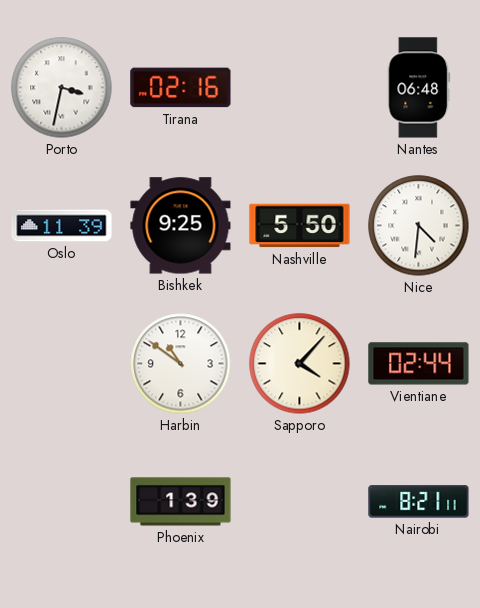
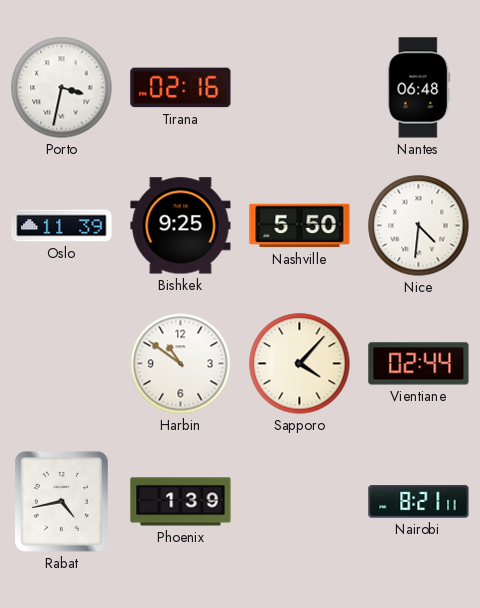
Rabat: none -> 4:43 (61, 501)
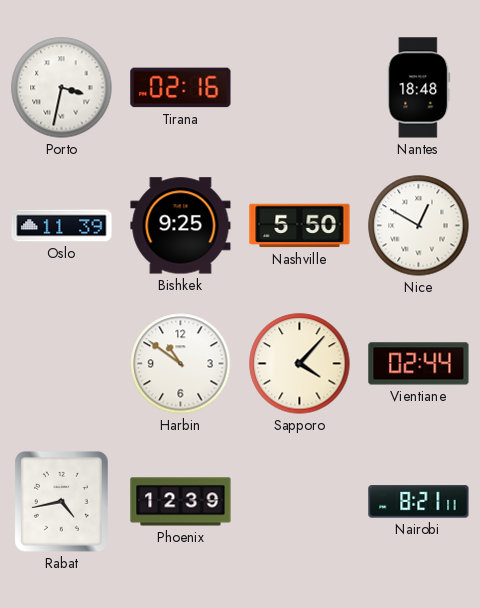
Nantes: 06:48 -> 18:48 (419, 88)
Nice: 4:31 -> 12:50 (419, 226)
Phoenix: 1:39 -> 12:39 (181, 502)
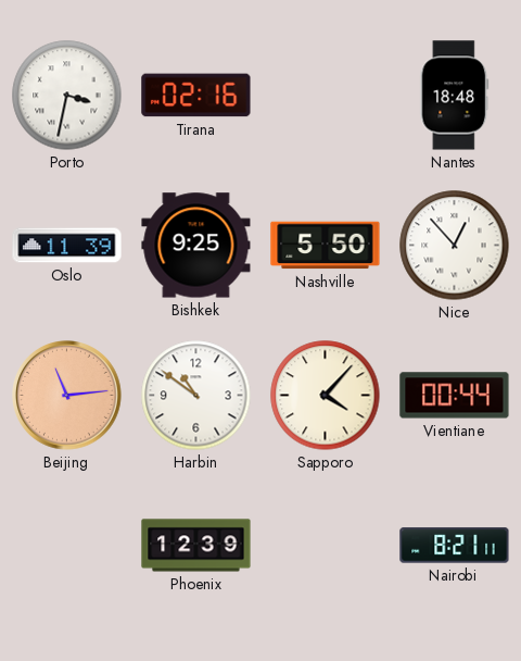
Nice: 12:50 -> 12:53 (455, 246)
Beijing: none -> 11:14 (67, 396)
Vientiane: 02:44 -> 00:44 (455, 396)
Rabat: 4:43 -> none (61, 501)
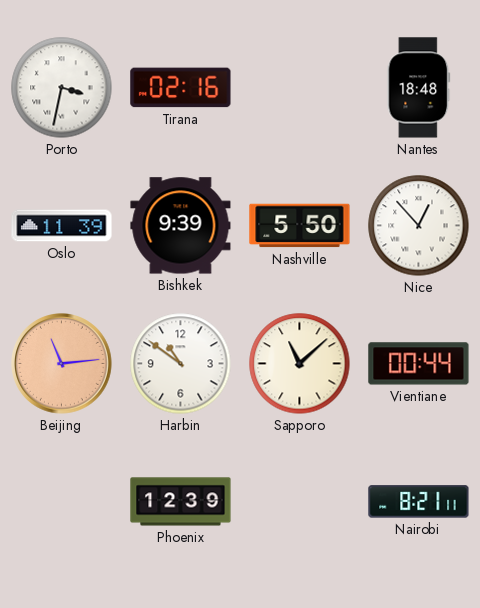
Bishkek: 9:25 -> 9:39 (181, 226)
Sapporo: 4:07 -> 11:08 (300, 364)
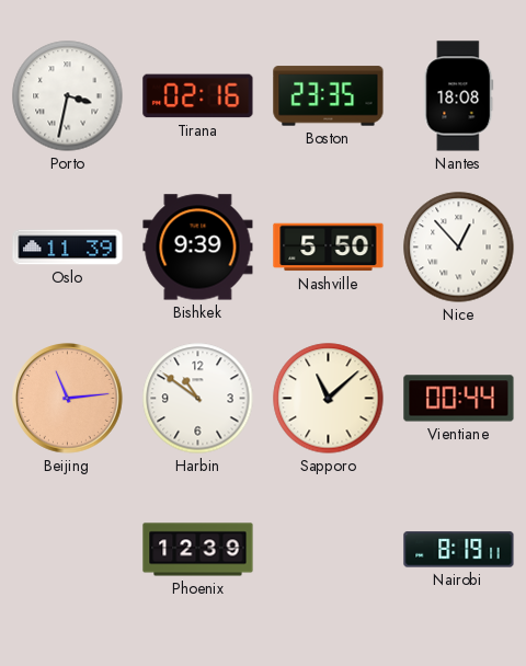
Boston: none -> 23:35 (329, 96)
Nantes: 18:48 -> 18:08 (459, 96)
Nairobi: 8:21 -> 8:19 (459, 550)
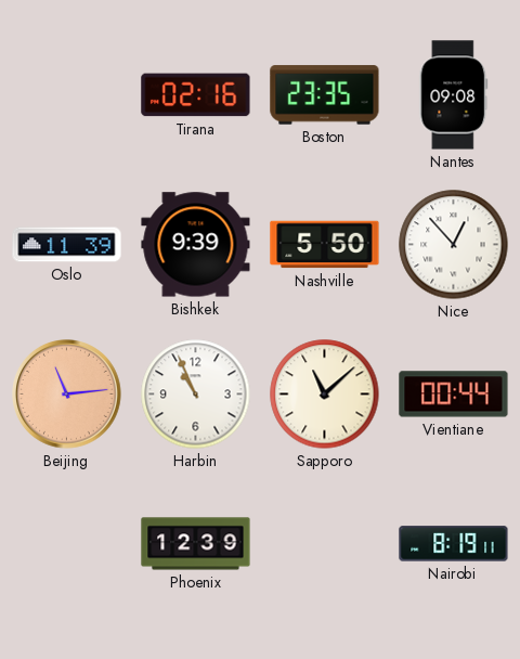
Porto: 3:32 -> none (68, 96)
Nantes: 18:08 -> 09:08 (454, 95)
Harbin: 10:51 -> 10:56 (196, 395)
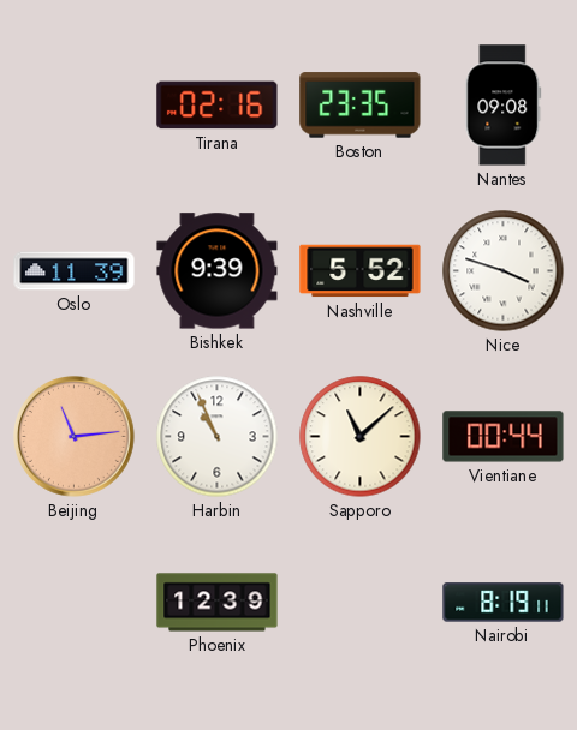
Nashville: 5:50 -> 5:52 (361, 271)
Nice: 12:53 -> 3:48 (504, 271)
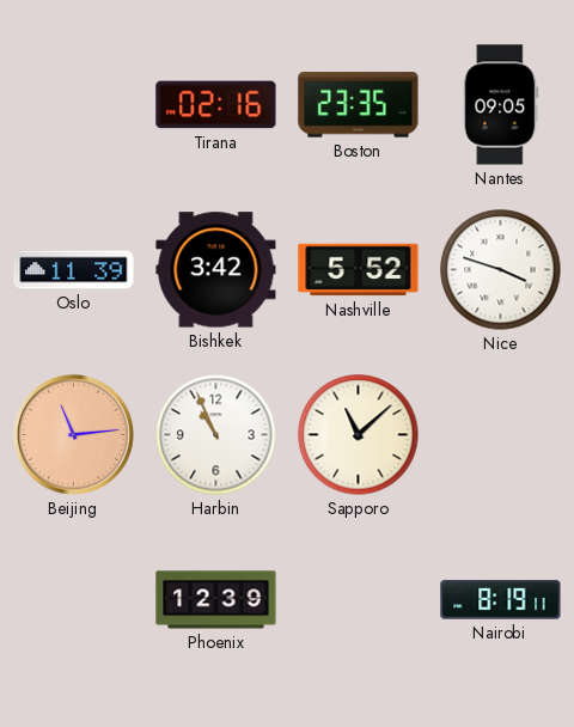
Nantes: 09:08 -> 09:05 (501, 105)
Bishkek: 9:39 -> 3:42 (216, 270)
Vientiane: 00:44 -> none (504, 437)
